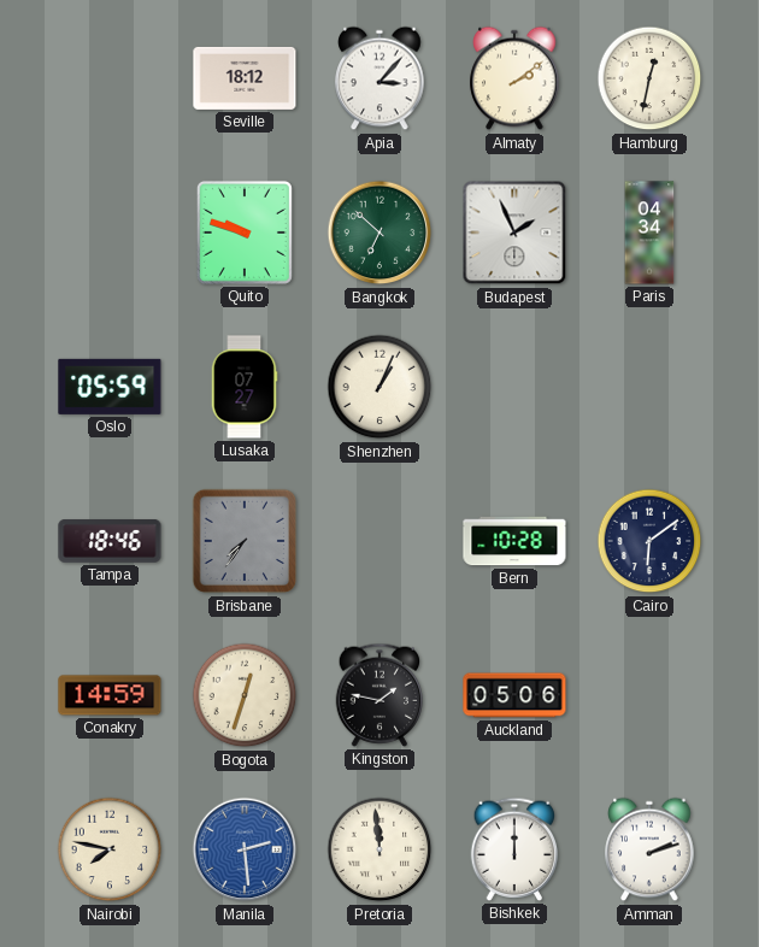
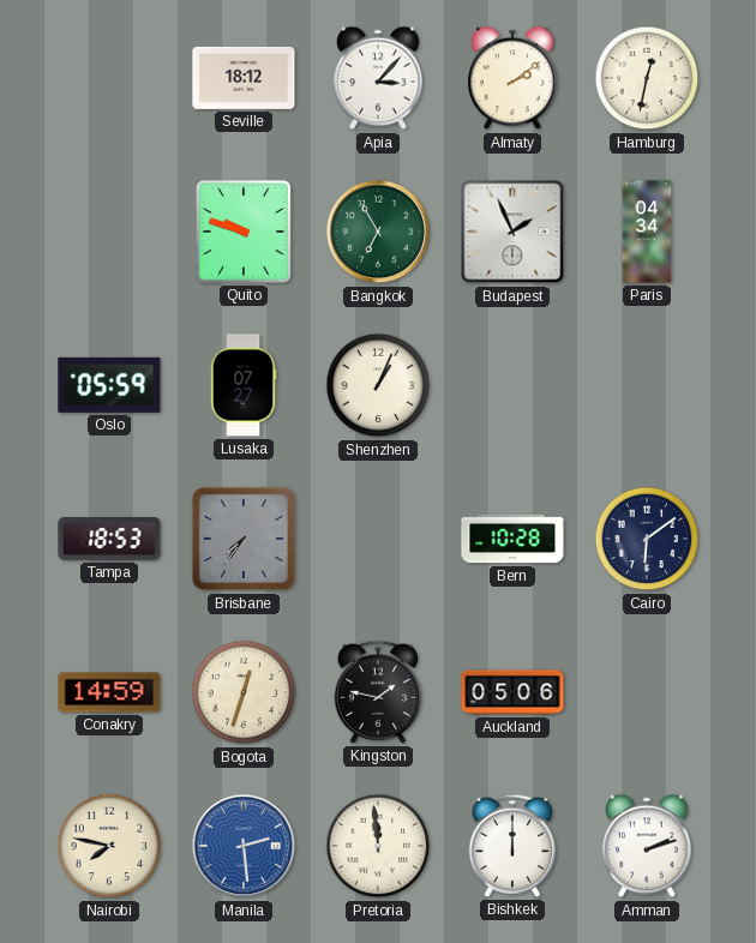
Bangkok: 6:52 -> 6:55 (378, 232)
Tampa: 18:46 -> 18:53 (109, 540)
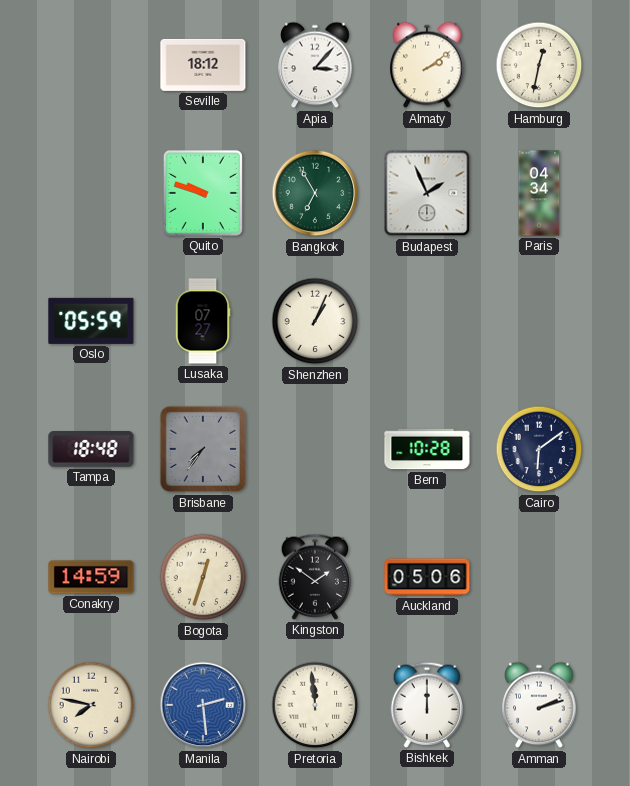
Tampa: 18:53 -> 18:48 (91, 450)
Kingston: 1:47 -> 1:51 (315, 577)
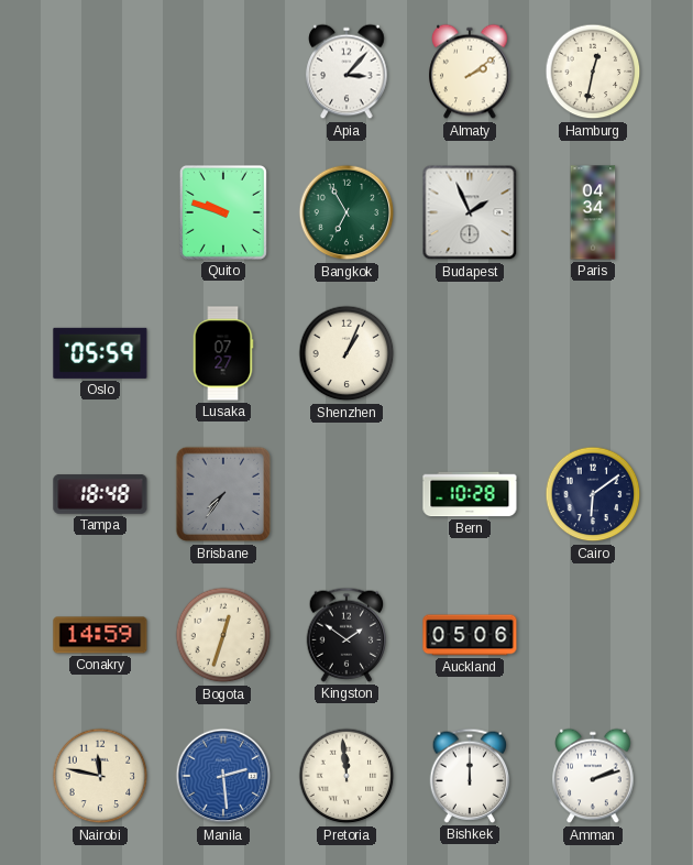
Seville: 18:12 -> none (203, 65)
Nairobi: 7:47 -> 11:47 (100, 776)
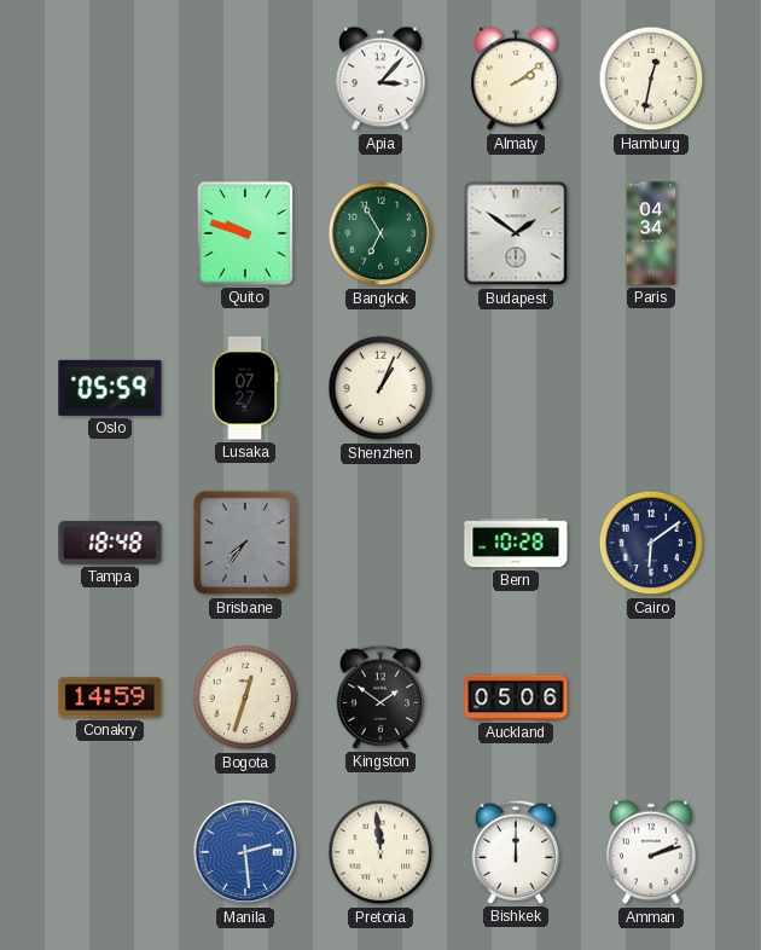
Budapest: 1:56 -> 1:51 (516, 233)
Nairobi: 11:47 -> none (100, 776)
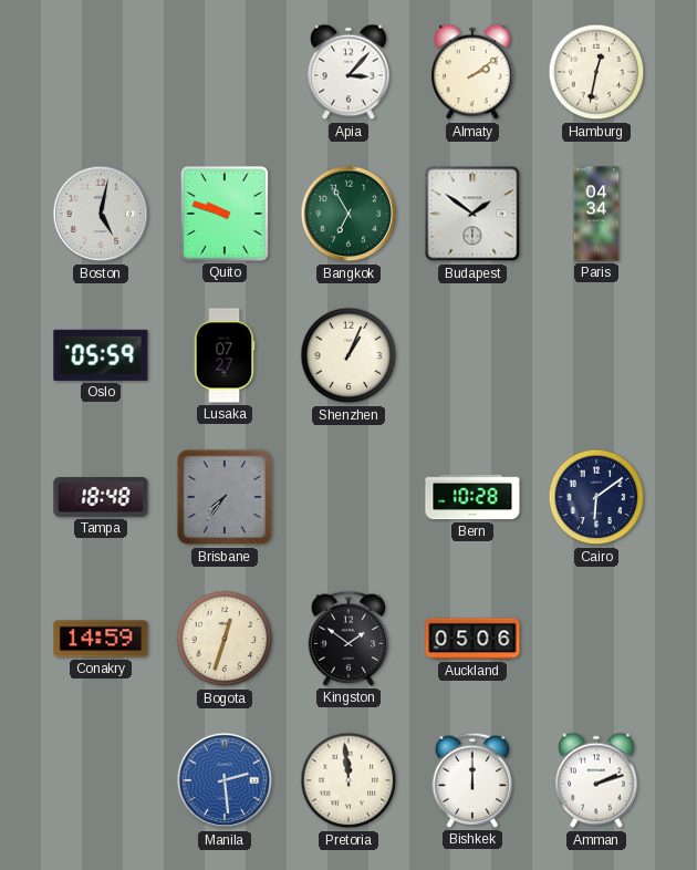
Boston: none -> 5:02 (101, 214)
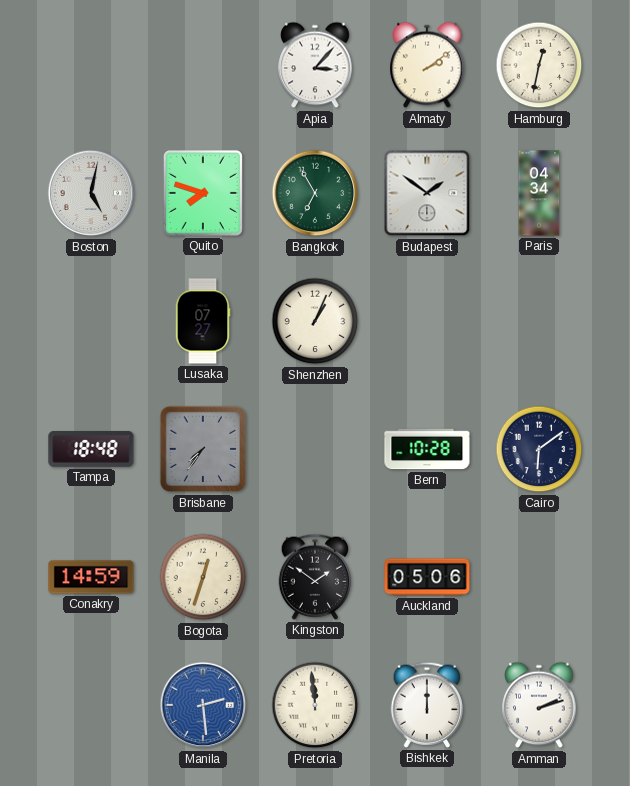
Quito: 9:48 -> 7:48 (203, 193)
Oslo: 05:59 -> none (101, 355)
